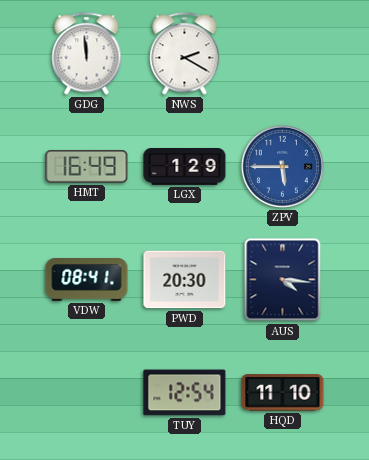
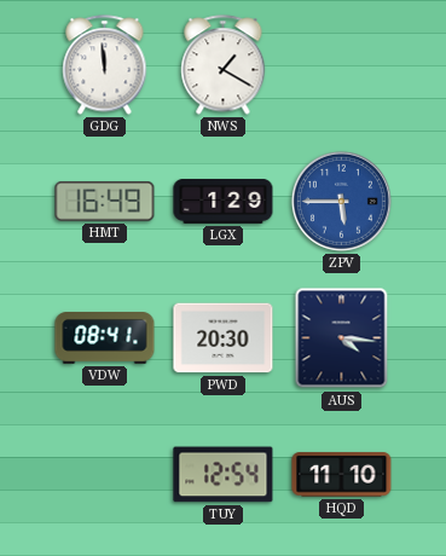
NWS: 2:20 -> 1:20 (224, 65)
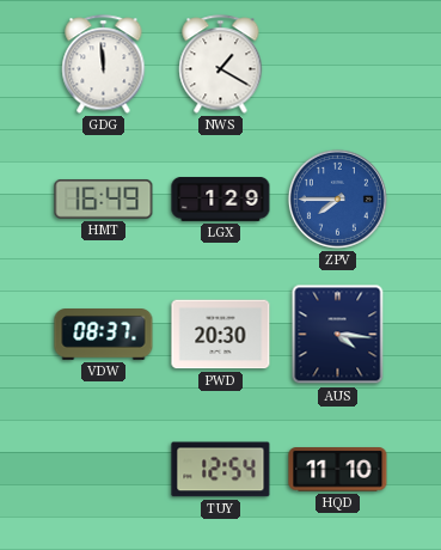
ZPV: 5:45 -> 7:45 (337, 198)
VDW: 08:41 -> 08:37 (104, 335)
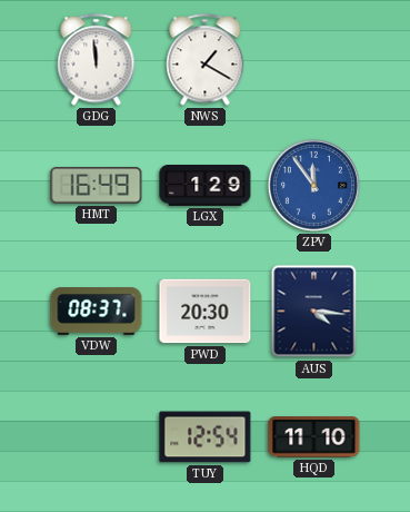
ZPV: 7:45 -> 11:54 (313, 185)
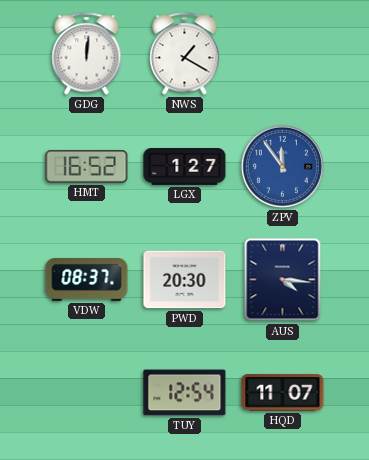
GDG: 11:59 -> 12:01 (87, 54)
HMT: 16:49 -> 16:52 (87, 167)
LGX: 1:29 -> 1:27 (185, 167)
HQD: 11:10 -> 11:07 (283, 393)
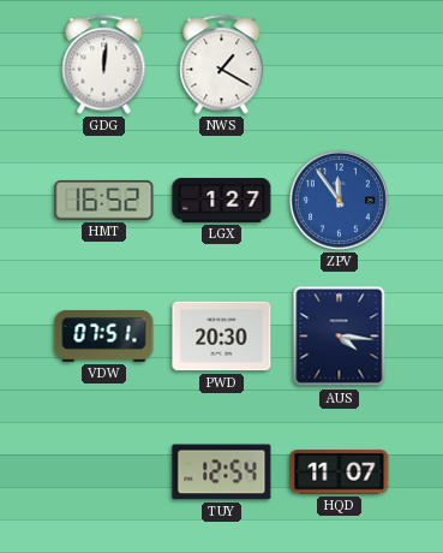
VDW: 08:37 -> 07:51 (104, 337)
